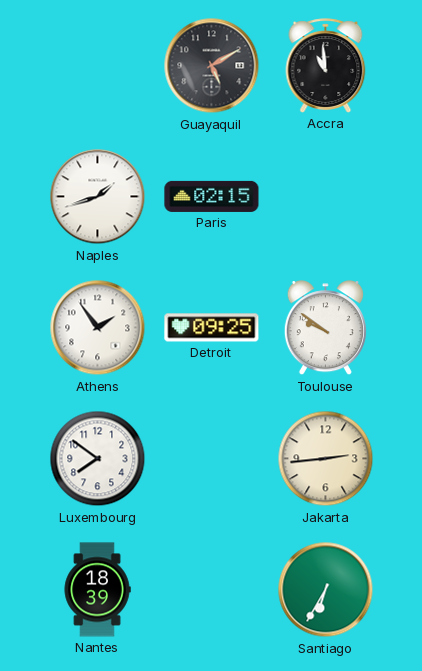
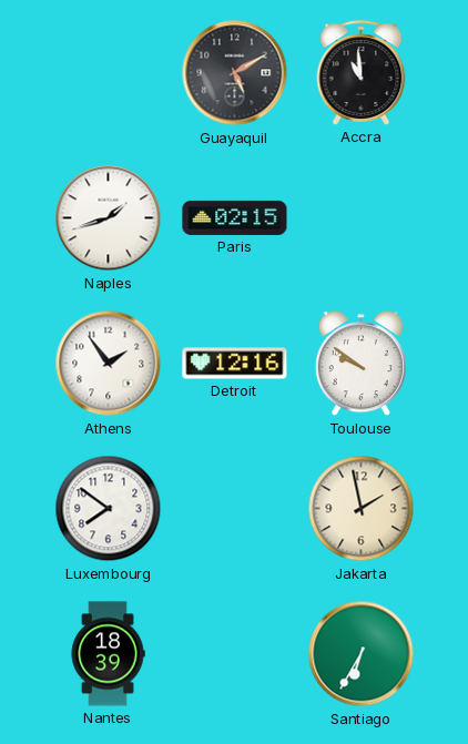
Detroit: 09:25 -> 12:16 (235, 364)
Jakarta: 2:44 -> 1:58 (362, 509)
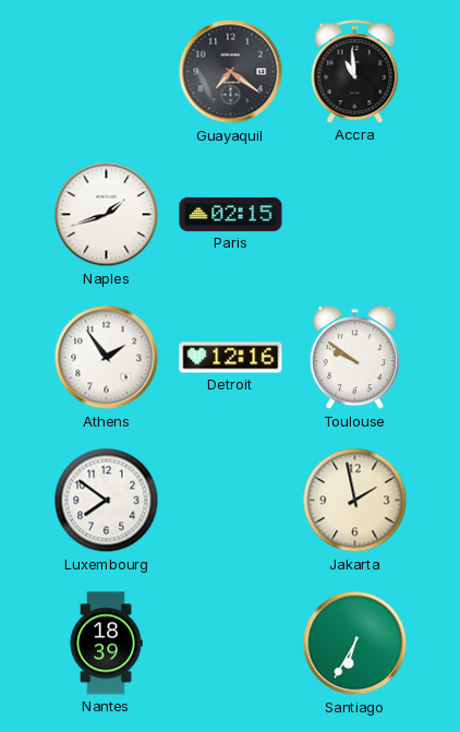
Guayaquil: 5:10 -> 7:21 (231, 72)
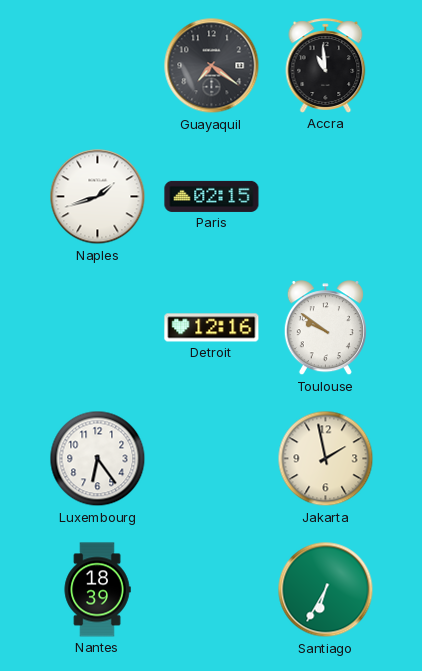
Athens: 1:54 -> none (107, 358)
Luxembourg: 7:51 -> 6:24 (98, 459)
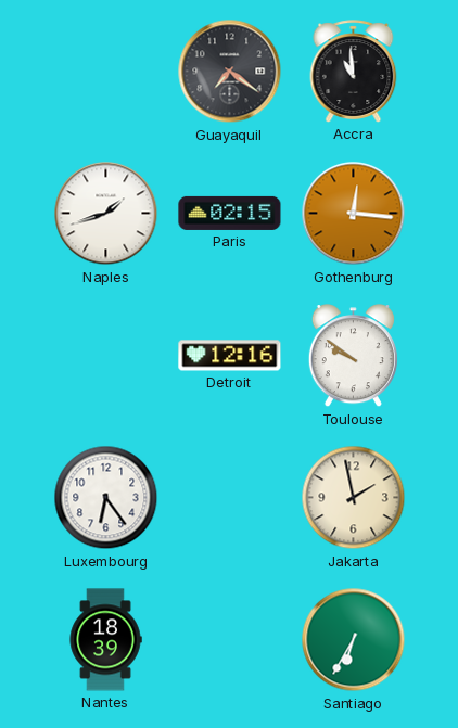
Gothenburg: none -> 12:16 (354, 214)
